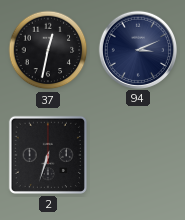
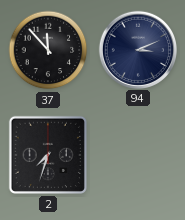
37: 12:32 -> 11:53 (48, 50)
2: 6:33 -> 7:33 (48, 155)
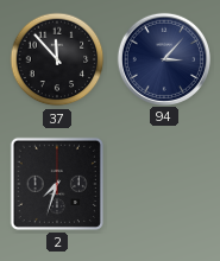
94: 3:11 -> 3:07 (163, 58)
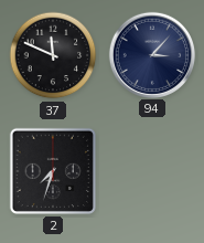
37: 11:53 -> 11:49 (53, 55)
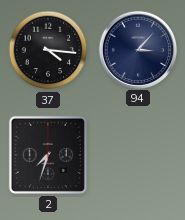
37: 11:49 -> 4:16 (48, 50)
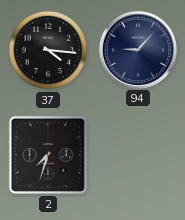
94: 3:07 -> 9:07 (137, 49)
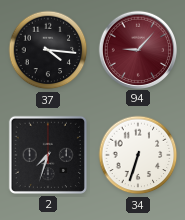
94 dial: navy -> burgundy (137, 49)
34: none -> 6:33 (138, 155)
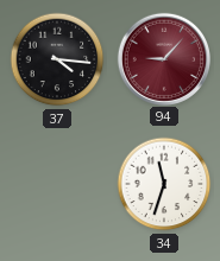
2: 7:33 -> none (48, 155)
34: 6:33 -> 11:33 (164, 184)
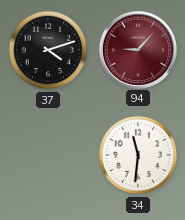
37: 4:16 -> 4:12 (48, 50)
34: 11:33 -> 11:31 (138, 155)
